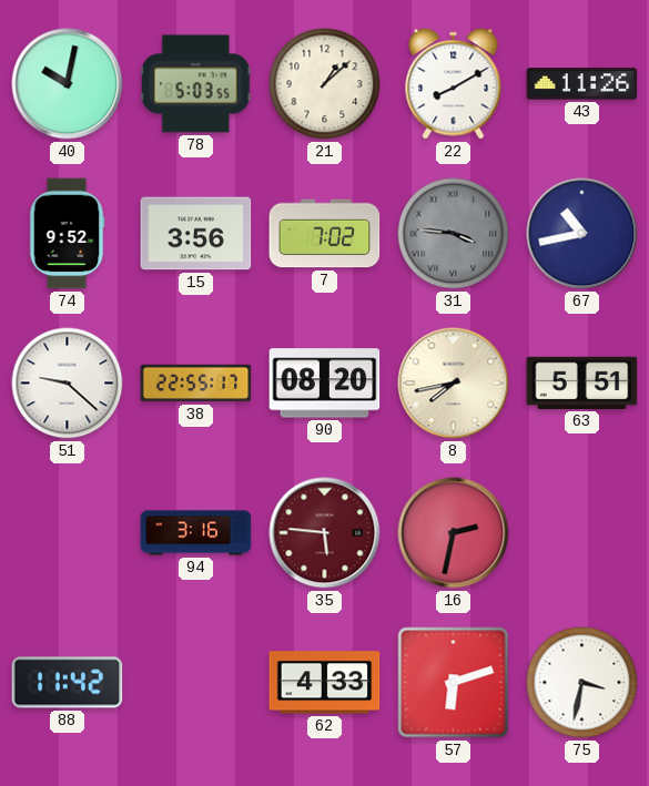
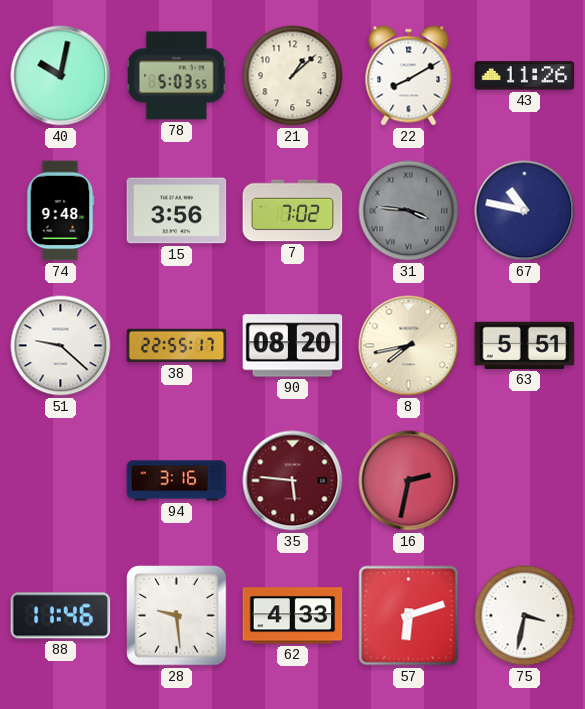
74: 9:52 -> 9:48 (60, 211)
67: 10:43 -> 10:47 (525, 211)
88: 11:42 -> 11:46 (61, 616)
28: none -> 9:29 (177, 616)
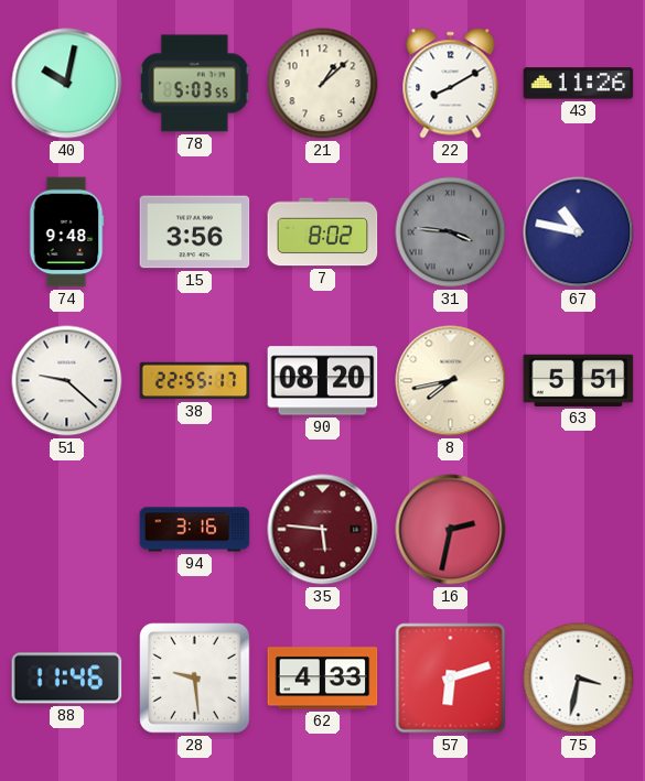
7: 7:02 -> 8:02 (323, 232)
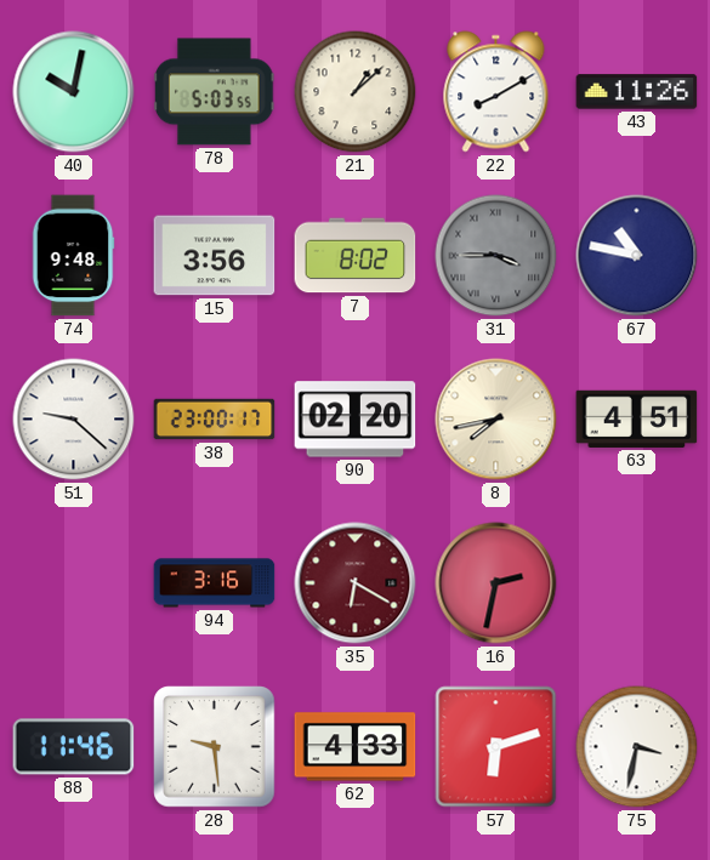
31: 3:46 -> 3:45 (496, 256)
38: 22:55 -> 23:00 (215, 420)
90: 08:20 -> 02:20 (356, 420)
63: 5:51 -> 4:51 (637, 418)
35: 5:46 -> 6:20 (356, 583)
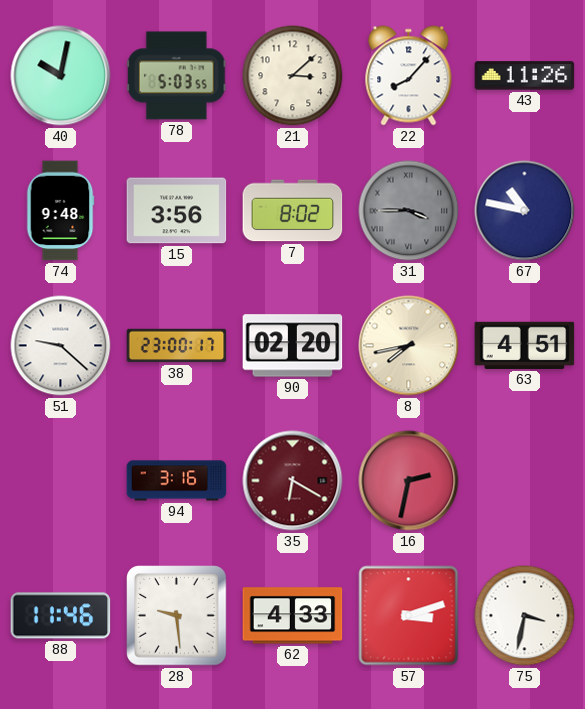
21: 1:08 -> 3:08 (293, 76)
22: 8:10 -> 8:07 (409, 76)
57: 6:12 -> 3:12 (409, 616)
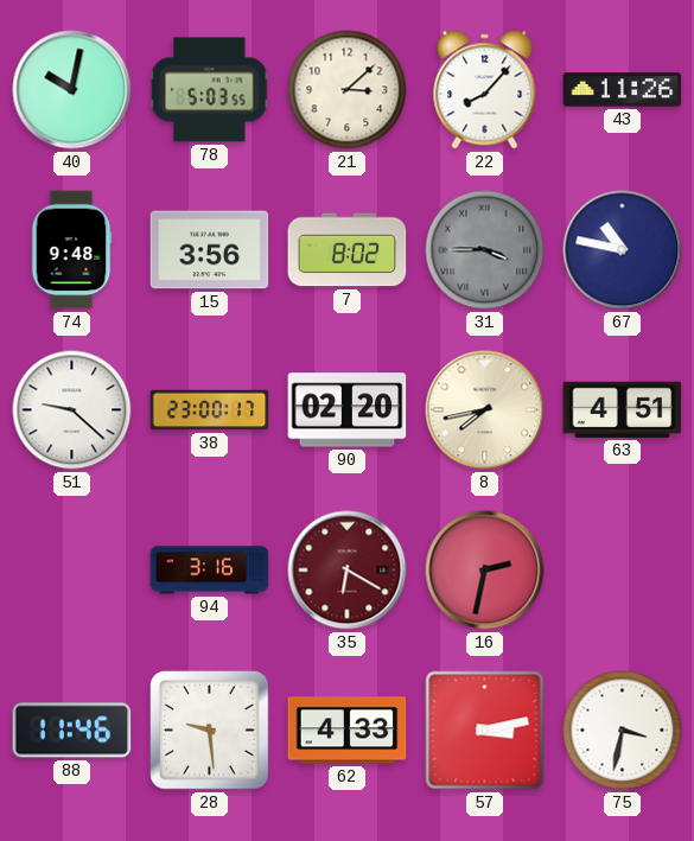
57: 3:12 -> 3:13 (485, 731)
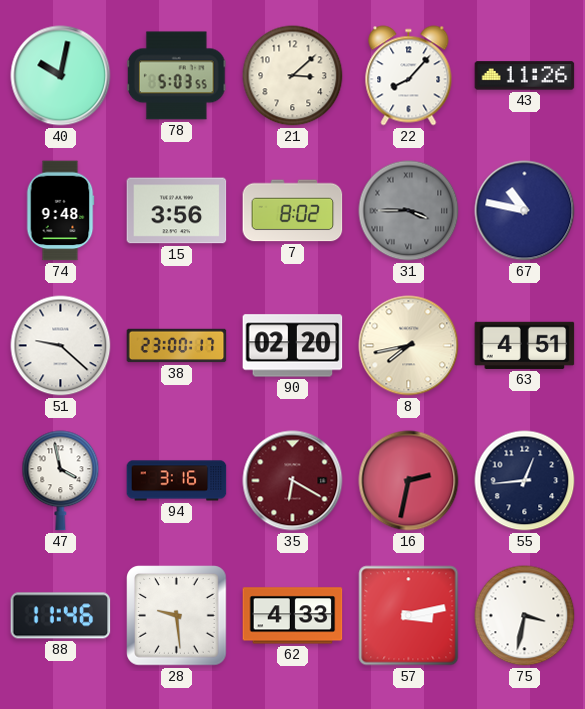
47: none -> 3:58 (61, 481)
55: none -> 12:44 (525, 481)
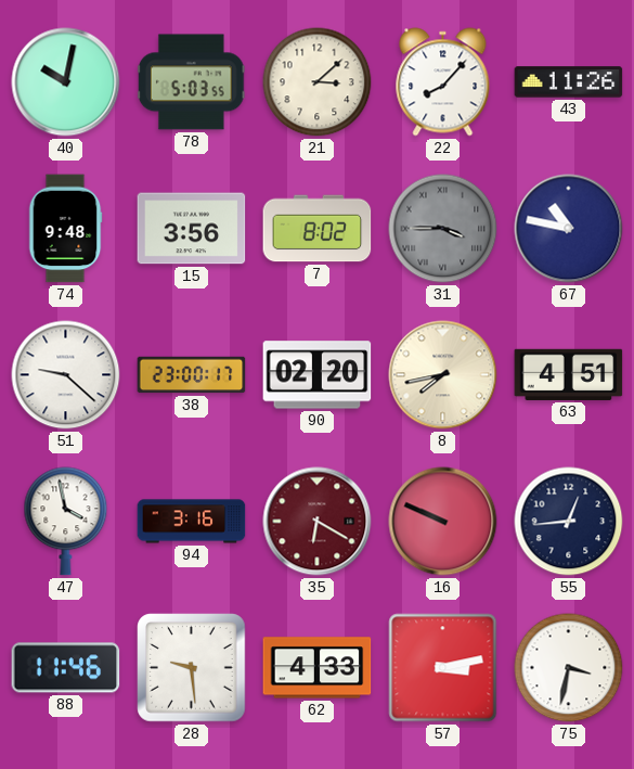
16: 2:32 -> 9:49 (443, 522)
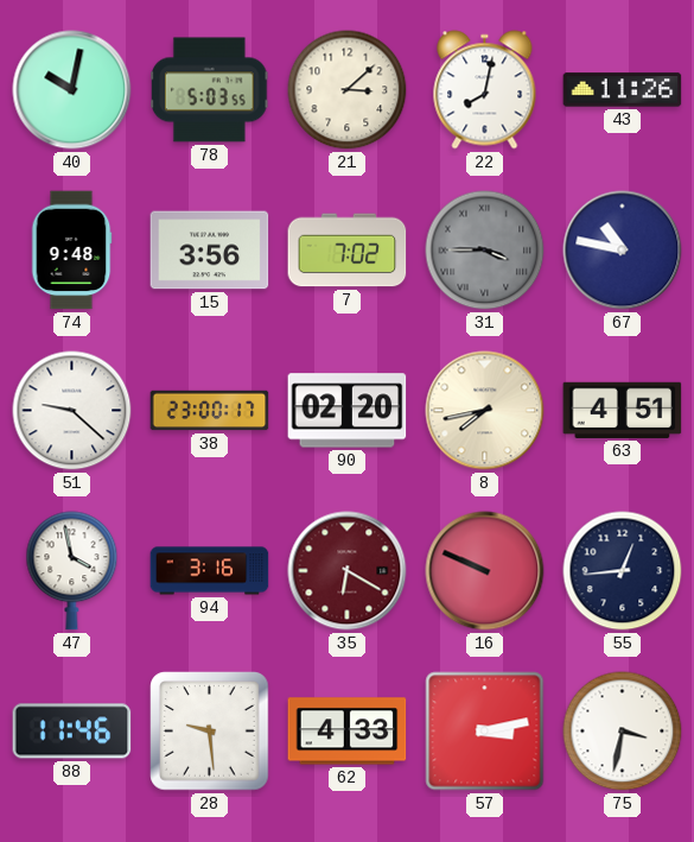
22: 8:07 -> 8:02 (485, 90)
7: 8:02 -> 7:02 (348, 251)
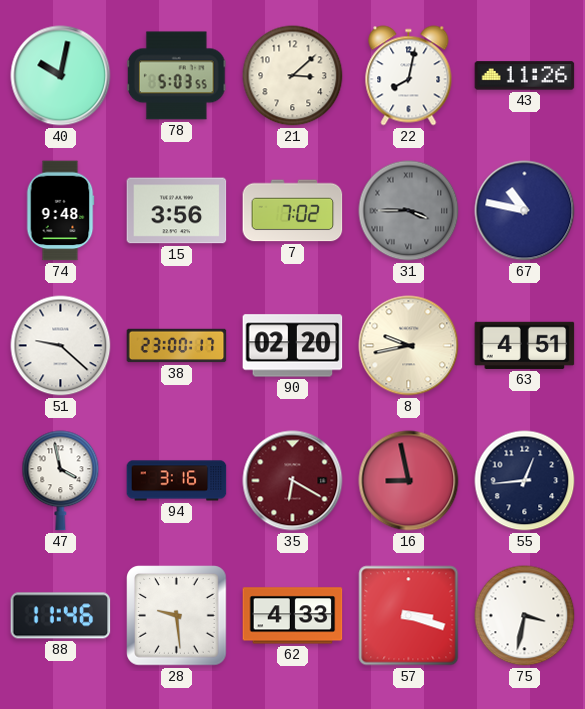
8: 7:43 -> 9:43 (409, 346)
16: 9:49 -> 8:58 (409, 481)
57: 3:13 -> 3:18 (409, 616)
